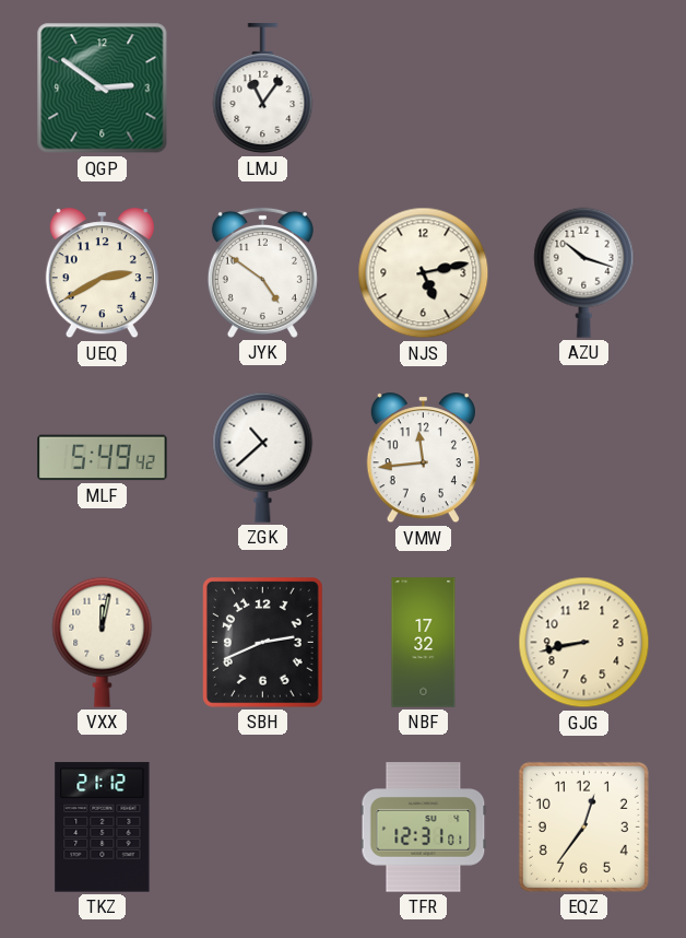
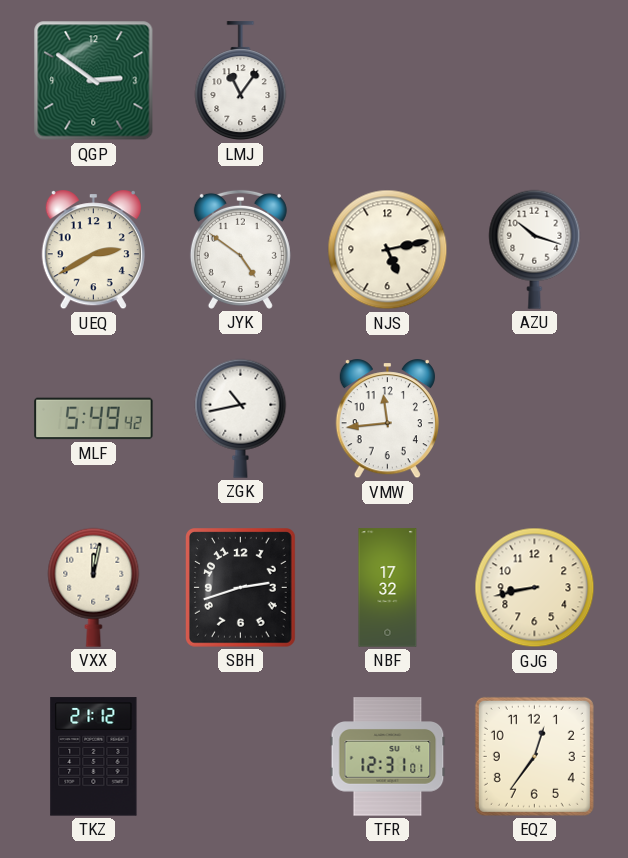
ZGK: 10:38 -> 10:43 (241, 418)
SBH: 2:41 -> 2:42 (241, 588)
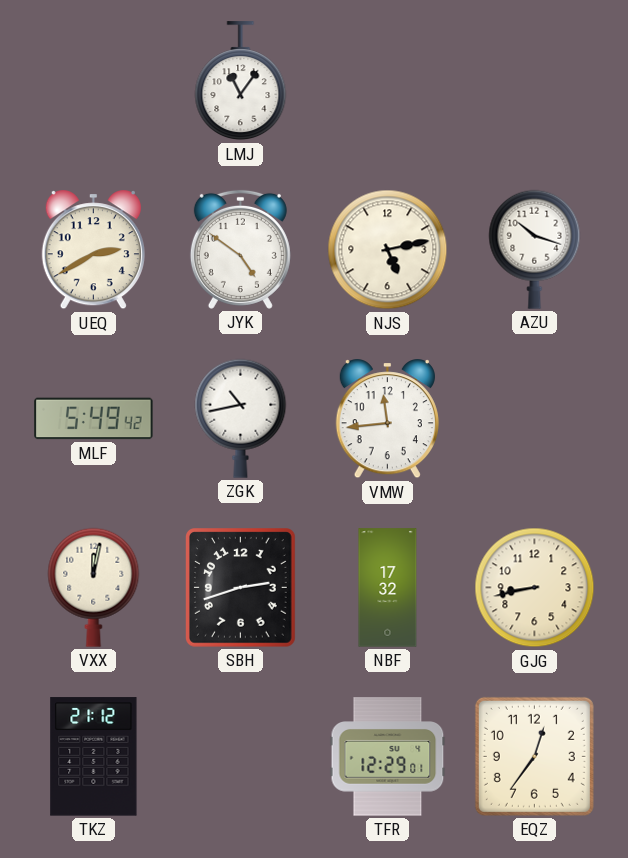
QGP: 2:51 -> none (94, 81)
TFR: 12:31 -> 12:29 (388, 757)
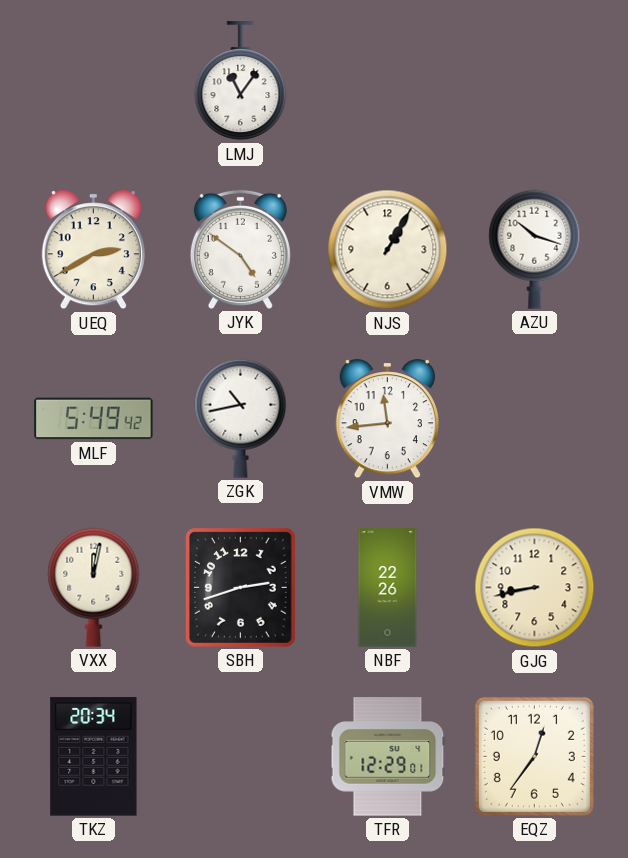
NJS: 5:13 -> 1:05 (388, 250)
NBF: 17:32 -> 22:26 (388, 588)
TKZ: 21:12 -> 20:34 (94, 757)
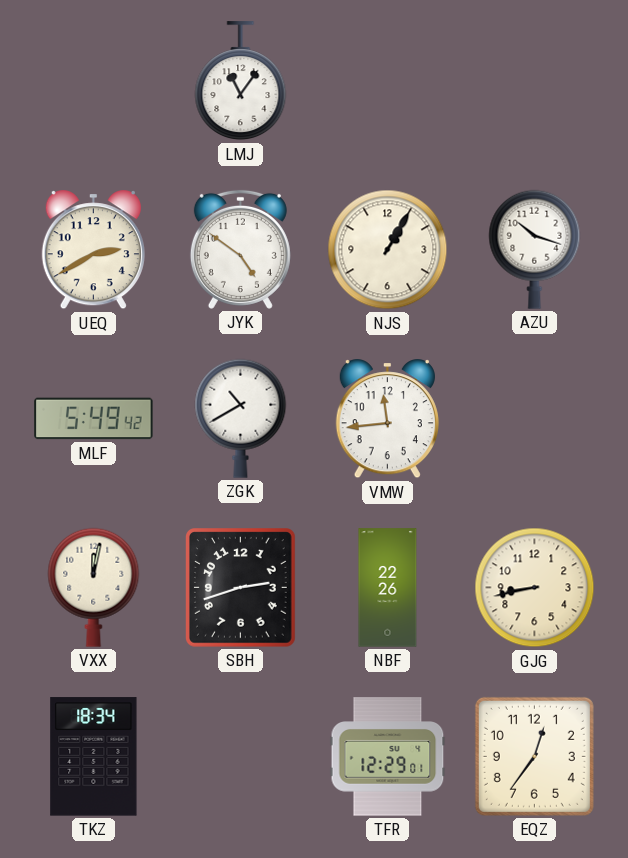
ZGK: 10:43 -> 10:40 (241, 418)
TKZ: 20:34 -> 18:34 (94, 757)
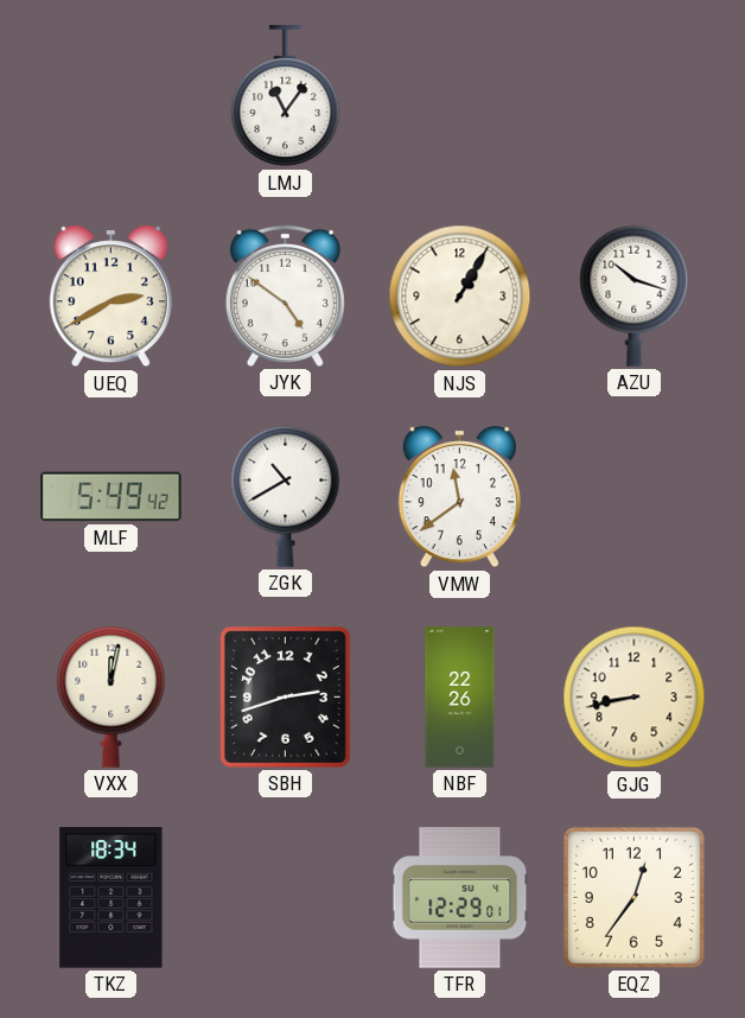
VMW: 11:44 -> 11:39 (459, 497)
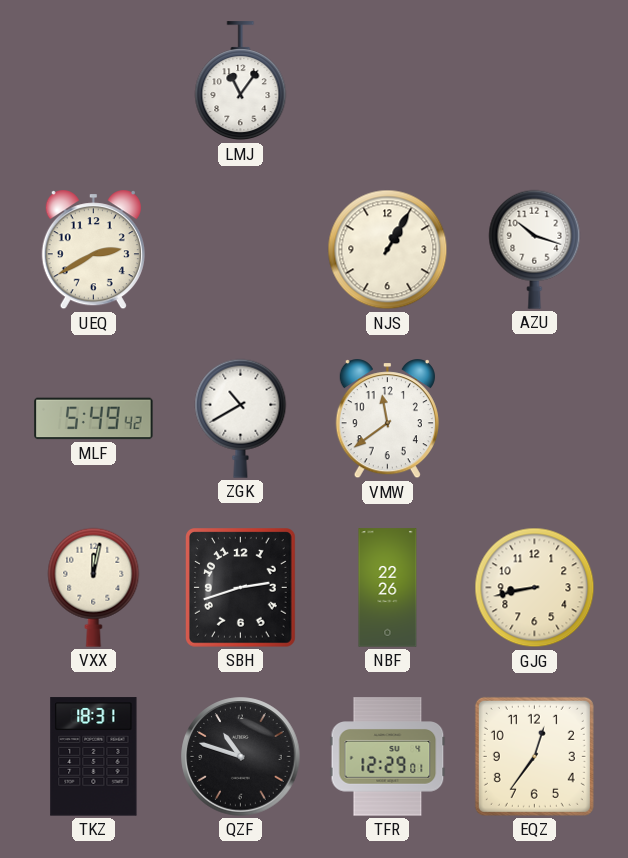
JYK: 4:51 -> none (285, 295)
TKZ: 18:34 -> 18:31 (94, 757)
QZF: none -> 10:48 (241, 757)
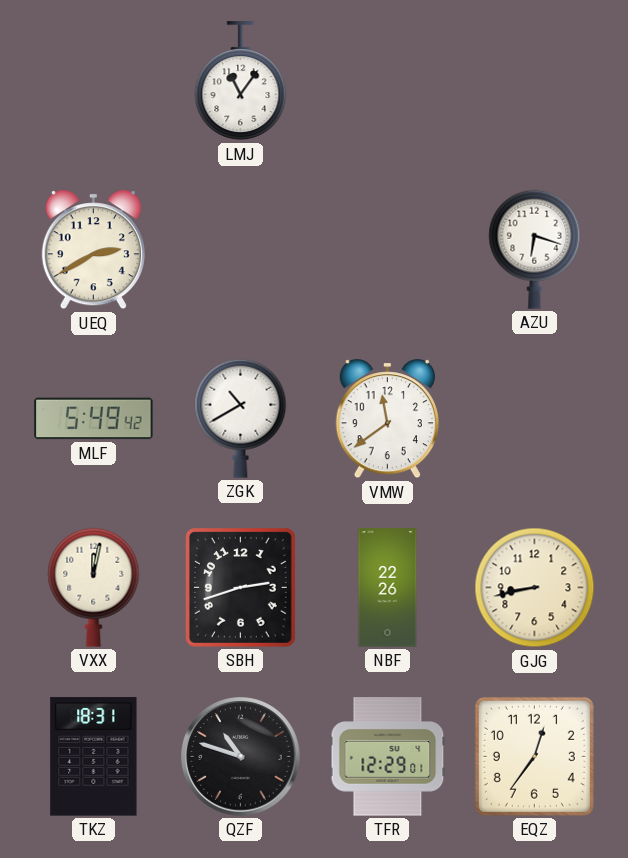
NJS: 1:05 -> none (388, 250)
AZU: 10:18 -> 6:18 (535, 249)
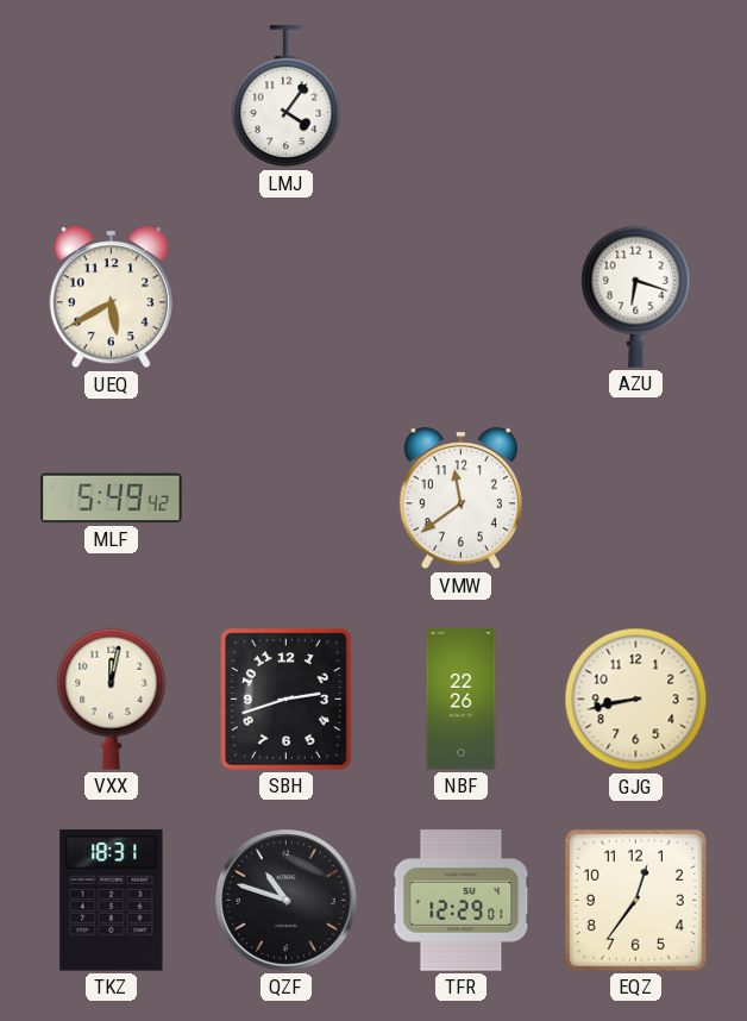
LMJ: 11:06 -> 4:06 (287, 96)
UEQ: 2:40 -> 5:40 (111, 297)
ZGK: 10:40 -> none (241, 418)
